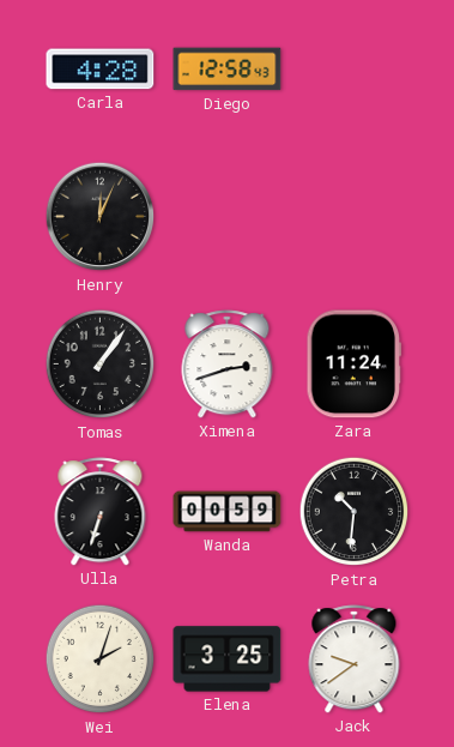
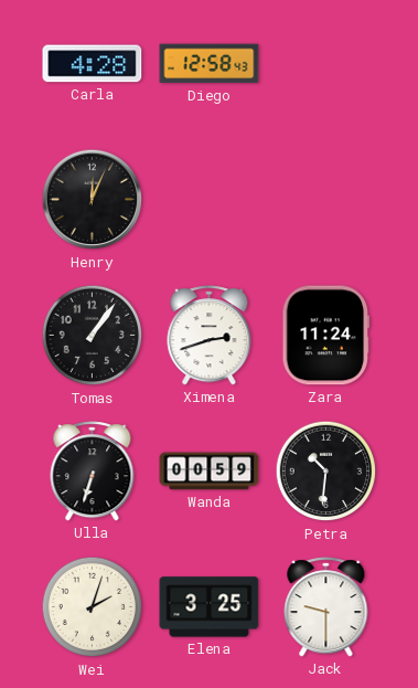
Jack: 9:39 -> 9:30 (326, 607)
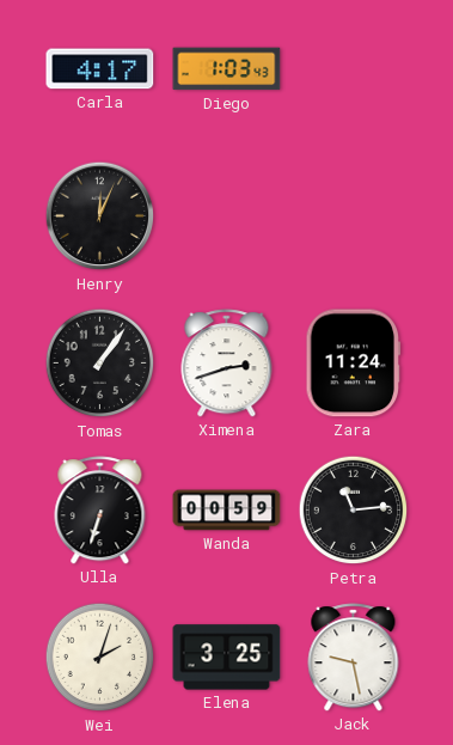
Carla: 4:28 -> 4:17 (100, 69)
Diego: 12:58 -> 1:03 (227, 69)
Petra: 10:31 -> 11:14 (354, 511)
Jack: 9:30 -> 9:28 (354, 658)
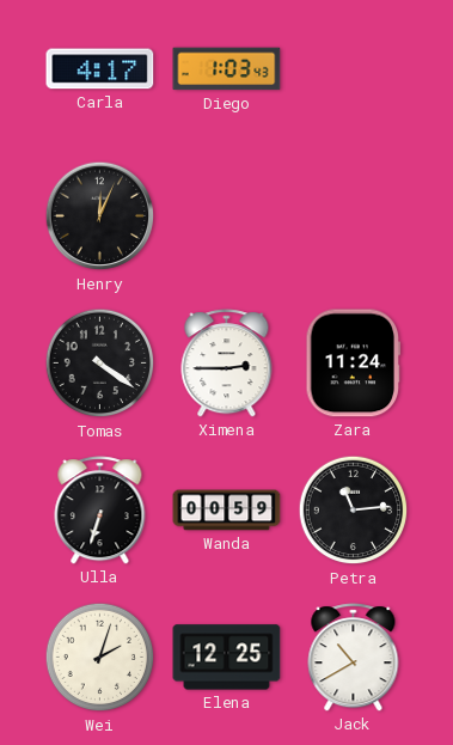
Tomas: 1:06 -> 4:21 (100, 364)
Ximena: 2:42 -> 2:45 (227, 364)
Elena: 3:25 -> 12:25 (227, 658)
Jack: 9:28 -> 10:40 (354, 658)
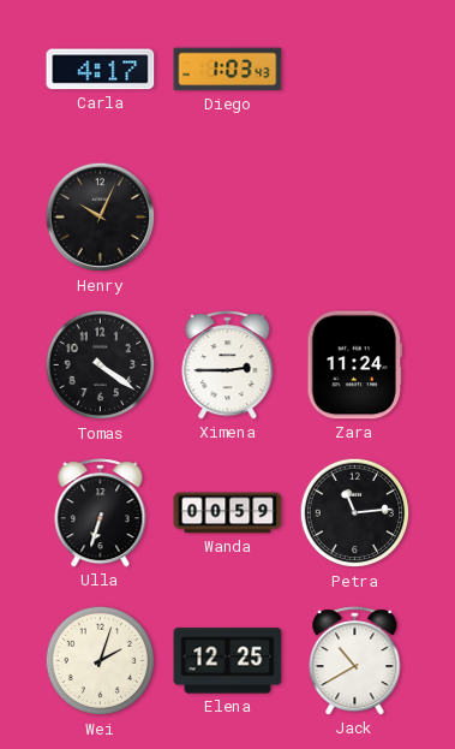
Henry: 12:04 -> 10:04 (101, 218)
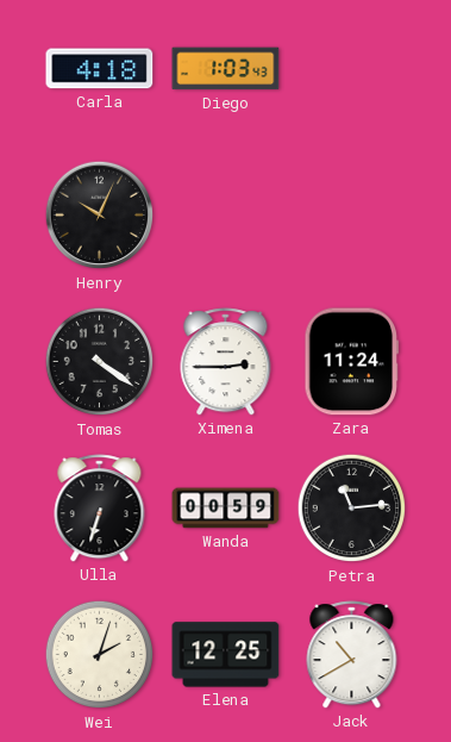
Carla: 4:17 -> 4:18 (100, 69)
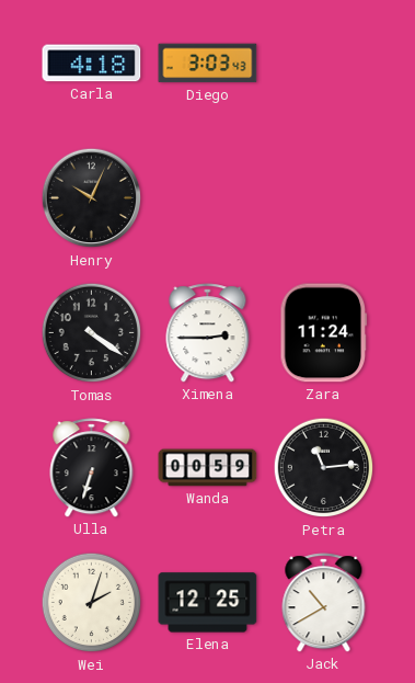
Diego: 1:03 -> 3:03 (208, 64)
